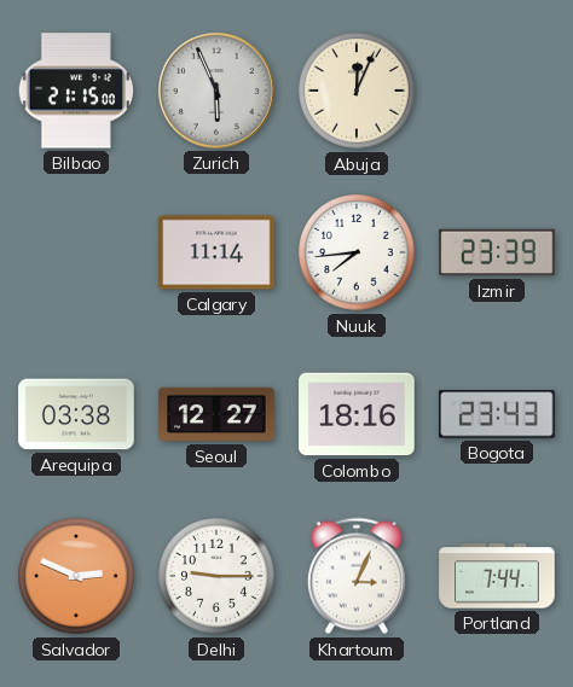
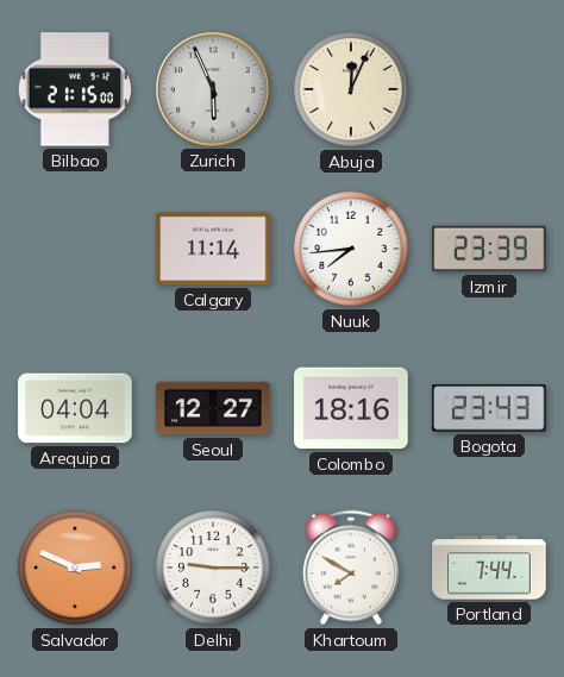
Arequipa: 03:38 -> 04:04 (75, 408)
Khartoum: 3:04 -> 7:50 (351, 568)
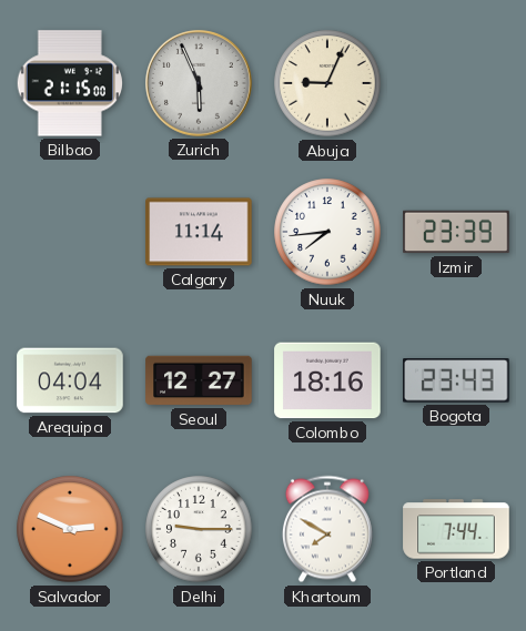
Abuja: 12:04 -> 9:04 (327, 83)
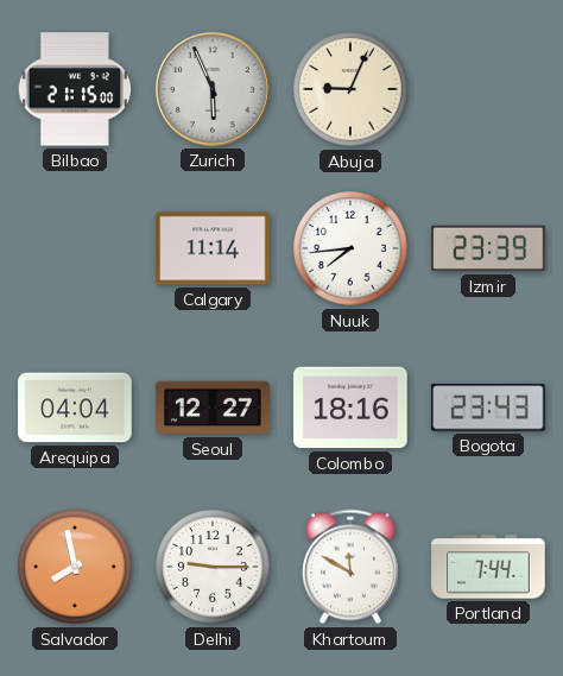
Salvador: 2:49 -> 7:58 (75, 567)
Khartoum: 7:50 -> 11:50 (350, 567)
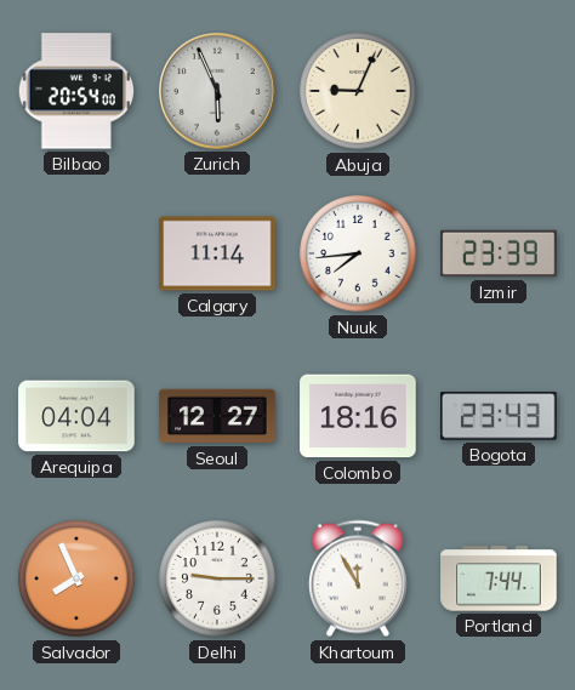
Bilbao: 21:15 -> 20:54 (75, 91)
Salvador: 7:58 -> 7:56 (76, 578)
Khartoum: 11:50 -> 11:55 (358, 578)
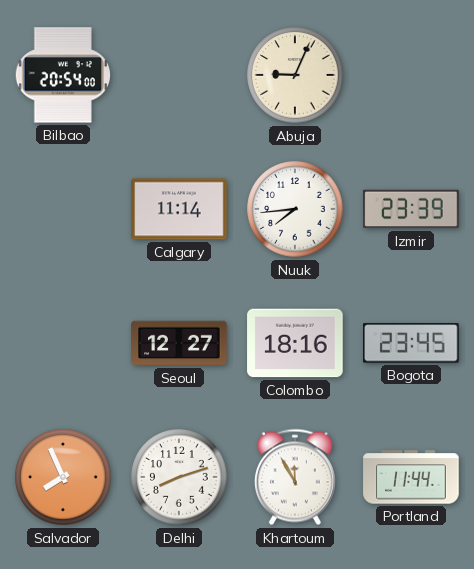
Zurich: 5:56 -> none (218, 92)
Arequipa: 04:04 -> none (76, 416)
Bogota: 23:43 -> 23:45 (412, 343)
Delhi: 9:15 -> 8:12 (179, 477)
Portland: 7:44 -> 11:44 (411, 477)
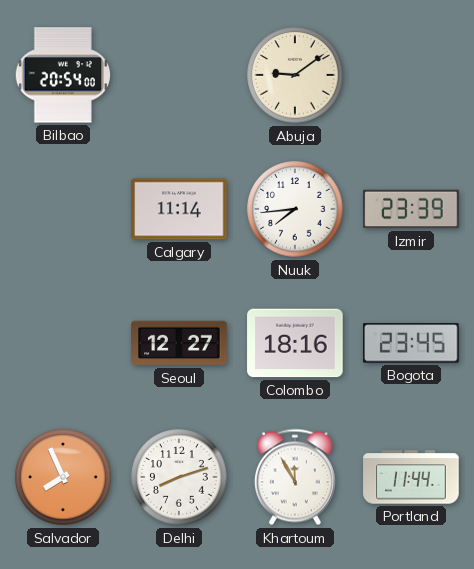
Abuja: 9:04 -> 9:09 (295, 75)
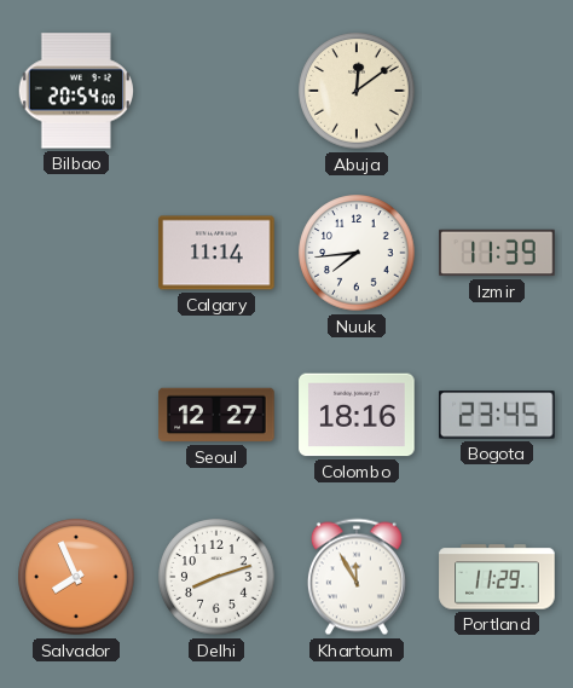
Abuja: 9:09 -> 12:09 (357, 91)
Izmir: 23:39 -> 11:39 (497, 253)
Portland: 11:44 -> 11:29 (497, 577)
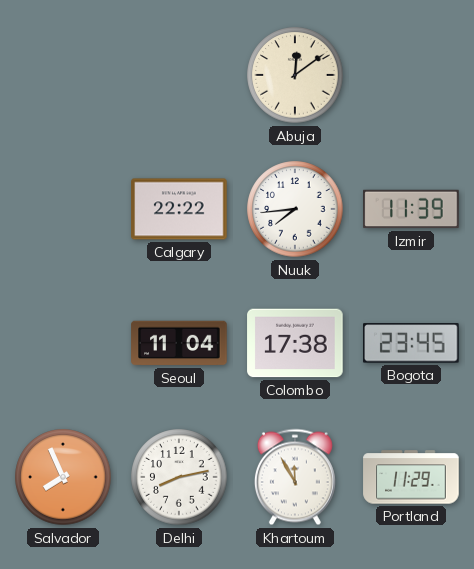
Bilbao: 20:54 -> none (75, 91)
Calgary: 11:14 -> 22:22 (179, 209)
Seoul: 12:27 -> 11:04 (179, 343)
Colombo: 18:16 -> 17:38 (295, 343)
Delhi: 8:12 -> 8:13 (179, 477)
